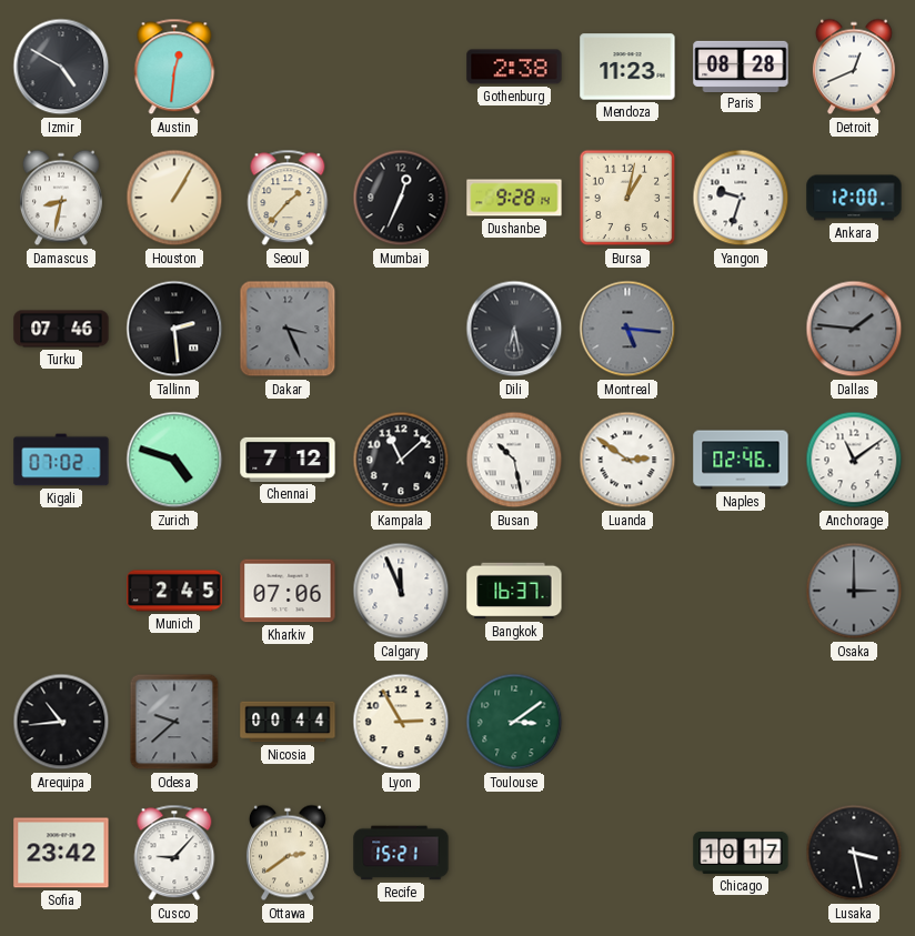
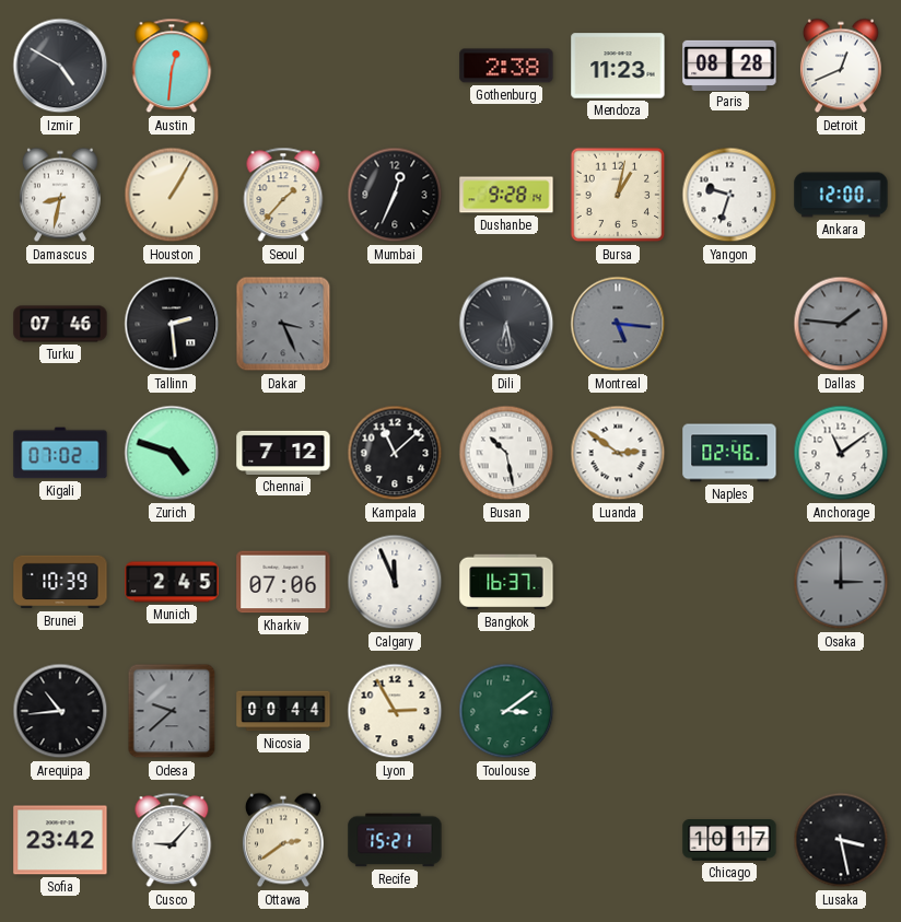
Brunei: none -> 10:39 (60, 582)
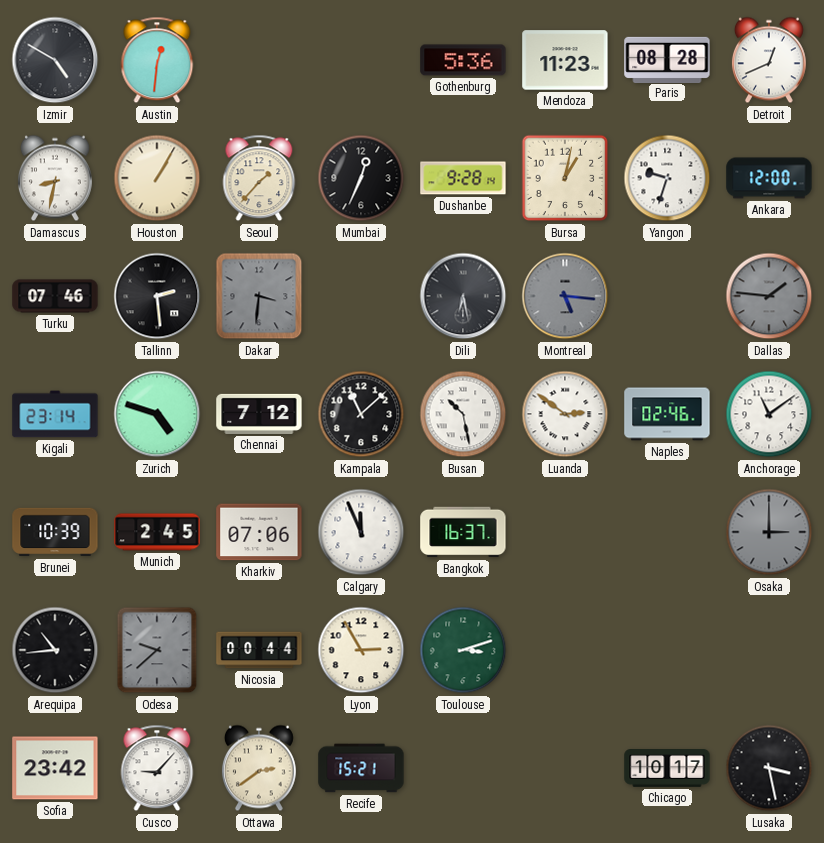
Gothenburg: 2:38 -> 5:36 (463, 60)
Dakar: 3:26 -> 3:31 (259, 296)
Kigali: 07:02 -> 23:14 (55, 414)
Toulouse: 3:09 -> 3:12 (463, 650)
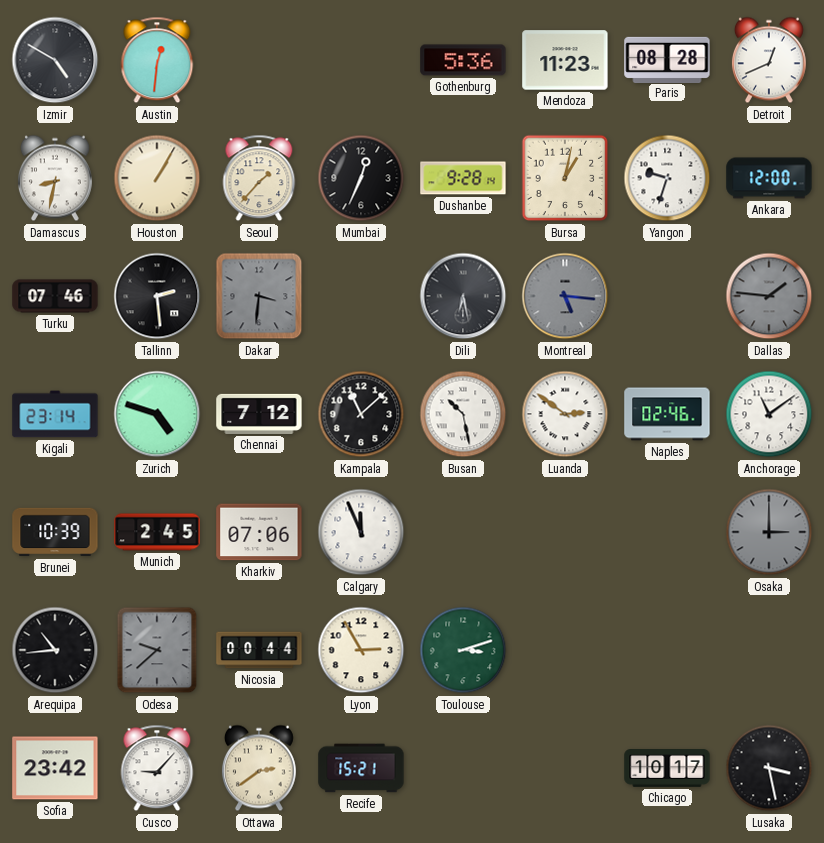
Bangkok: 16:37 -> none (463, 532)
